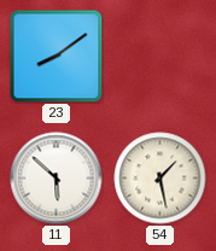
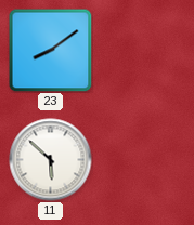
54: 1:28 -> none (160, 179)
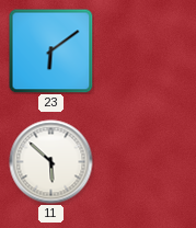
23: 8:09 -> 6:09 (50, 50)
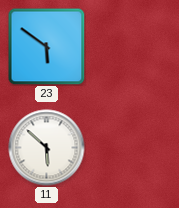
23: 6:09 -> 5:51 (46, 46)
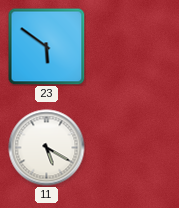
11: 5:52 -> 5:20 (47, 148)
